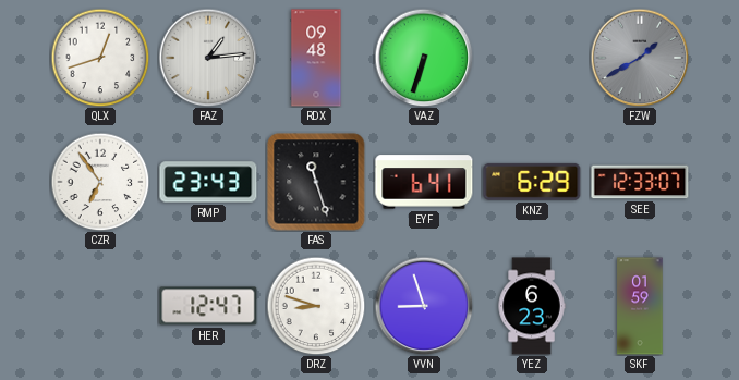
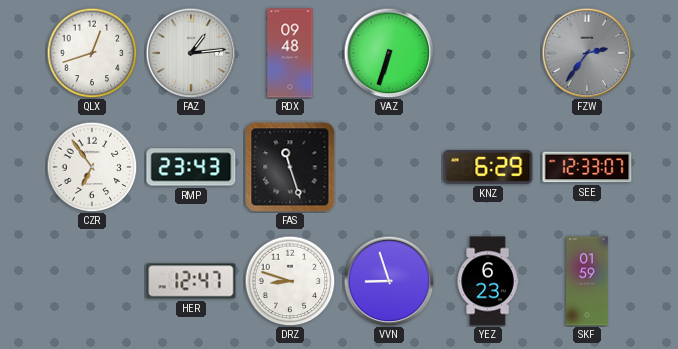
FZW: 1:40 -> 2:36 (587, 53)
EYF: 6:41 -> none (424, 182)
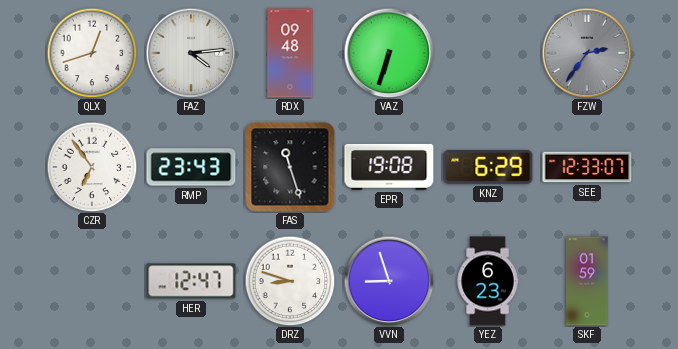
FAZ: 1:14 -> 4:14 (191, 53)
EPR: none -> 19:08 (389, 167)
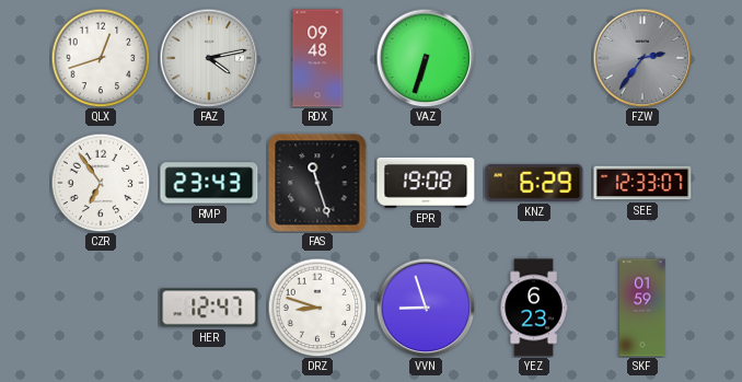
FAZ: 4:14 -> 4:13 (209, 58)
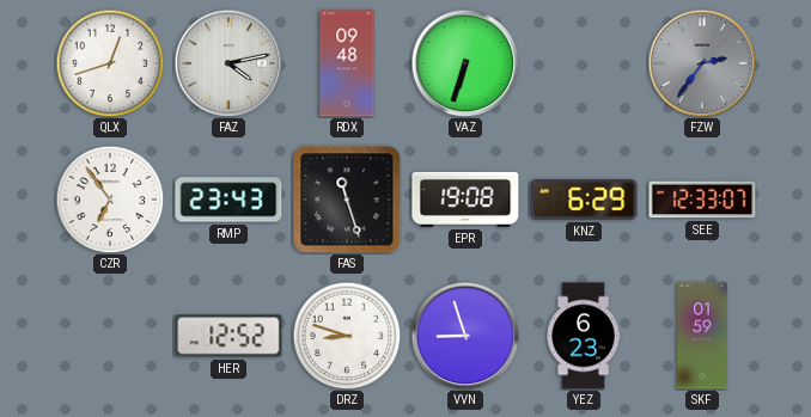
HER: 12:47 -> 12:52 (228, 336)
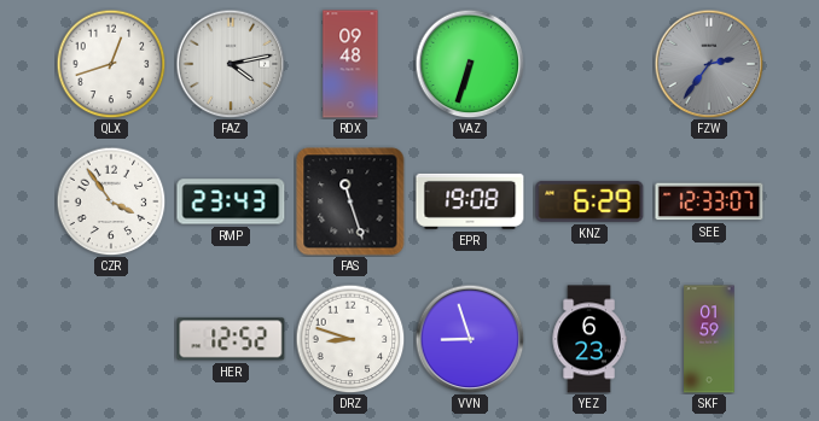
CZR: 6:54 -> 3:54 (111, 201)
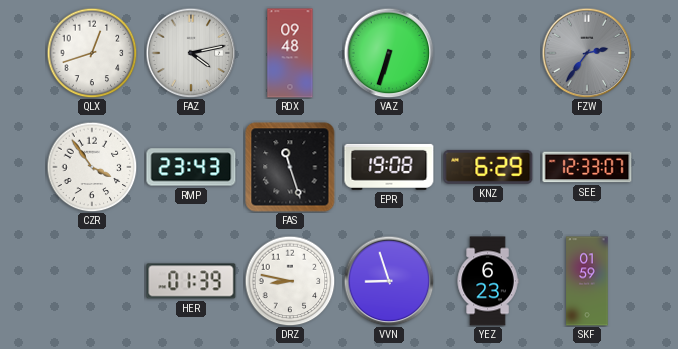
HER: 12:52 -> 01:39 (191, 281)
DRZ: 8:48 -> 8:47 (290, 281)
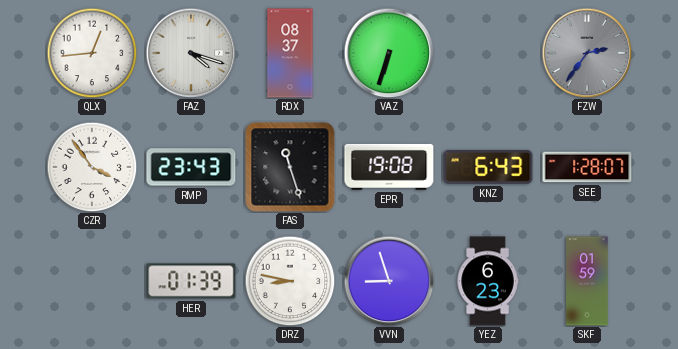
QLX: 12:42 -> 12:44 (92, 53)
FAZ: 4:13 -> 4:18 (191, 53)
RDX: 09:48 -> 08:37 (290, 53)
KNZ: 6:29 -> 6:43 (488, 167)
SEE: 12:33 -> 1:28 (587, 167)
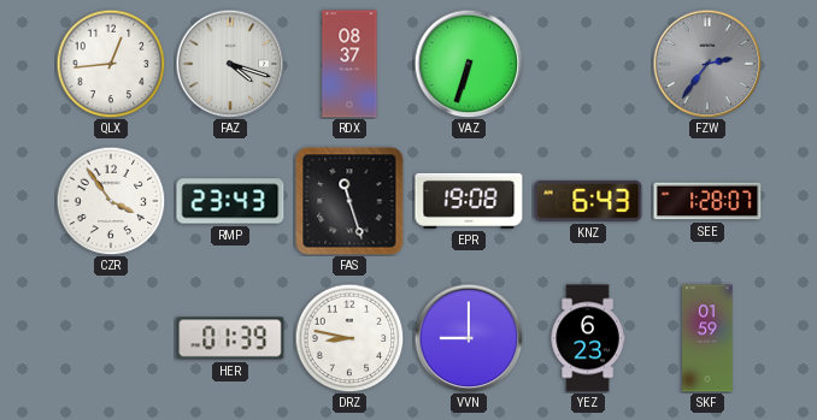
VVN: 8:57 -> 9:00 (469, 338)
